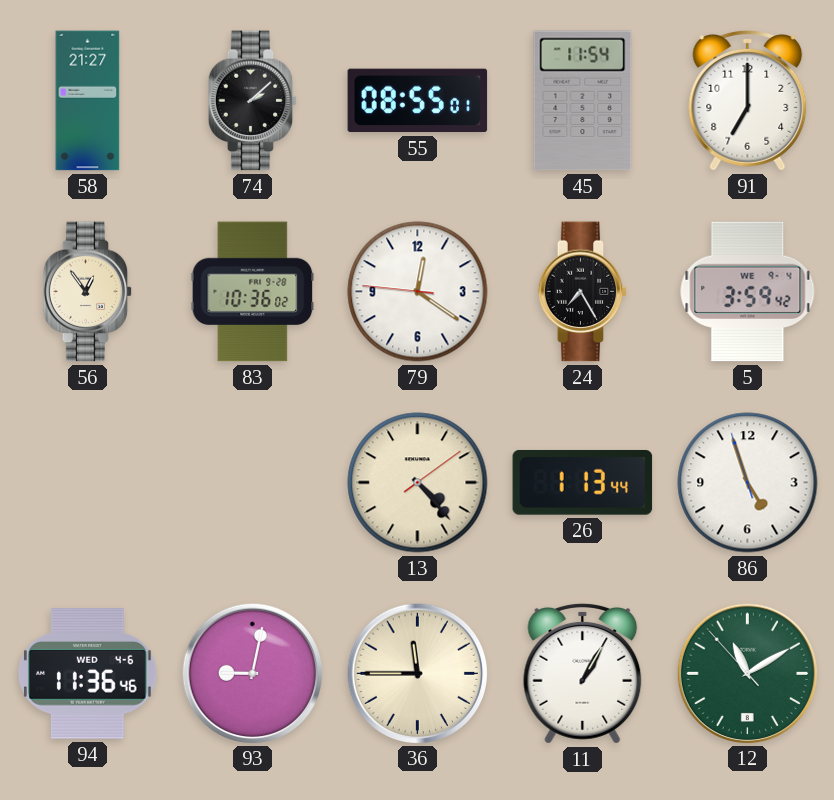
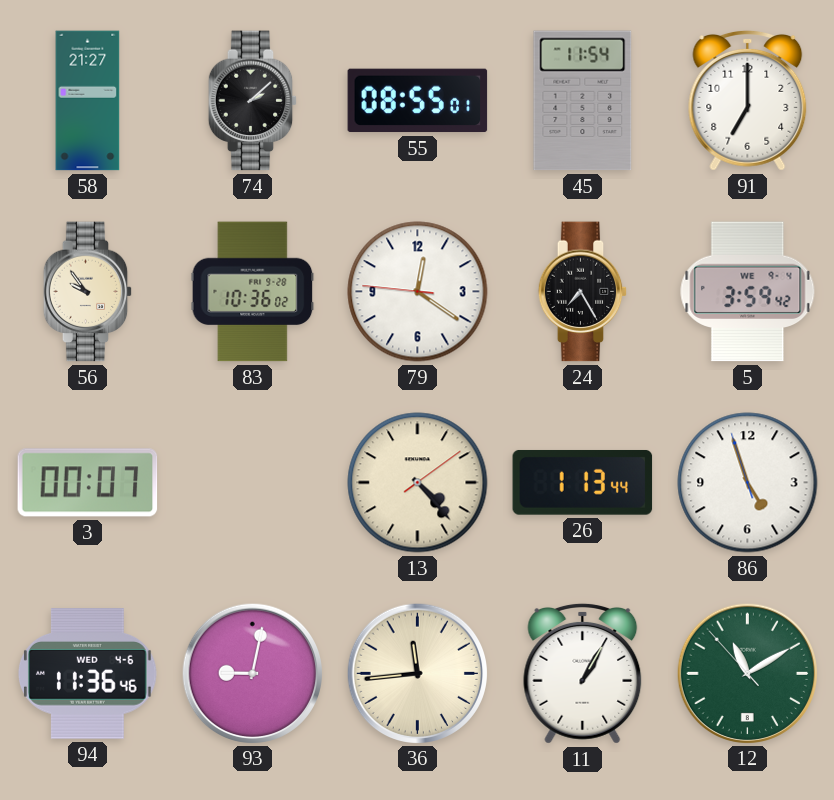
56: 12:54 -> 9:54 (88, 292)
3: none -> 00:07 (88, 483)
36: 11:45 -> 11:44 (417, 673)
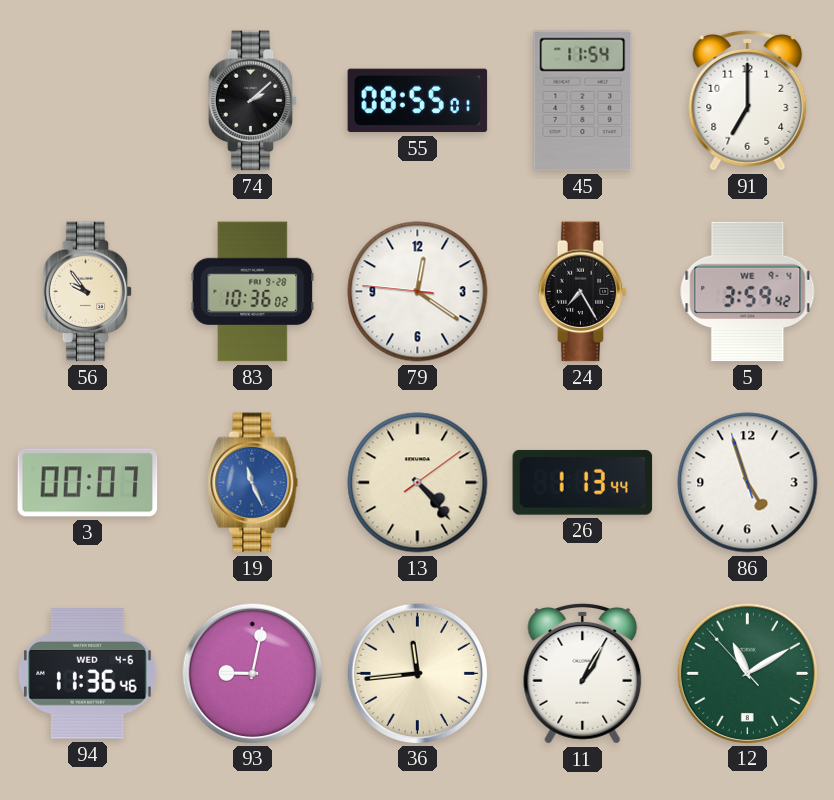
58: 21:27 -> none (88, 101)
19: none -> 11:26 (253, 483)
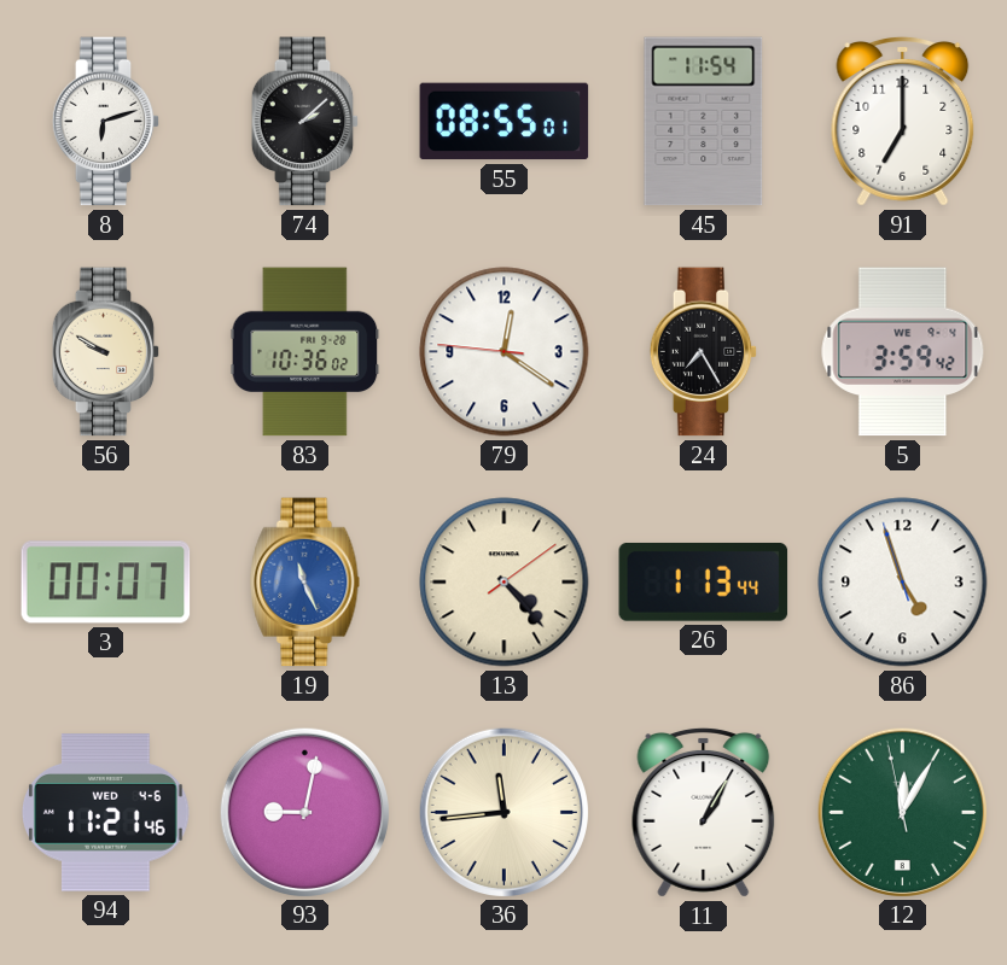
8: none -> 6:12 (106, 122)
56: 9:54 -> 9:50 (106, 352)
94: 11:36 -> 11:21 (106, 813)
12: 11:09 -> 12:04 (902, 812)
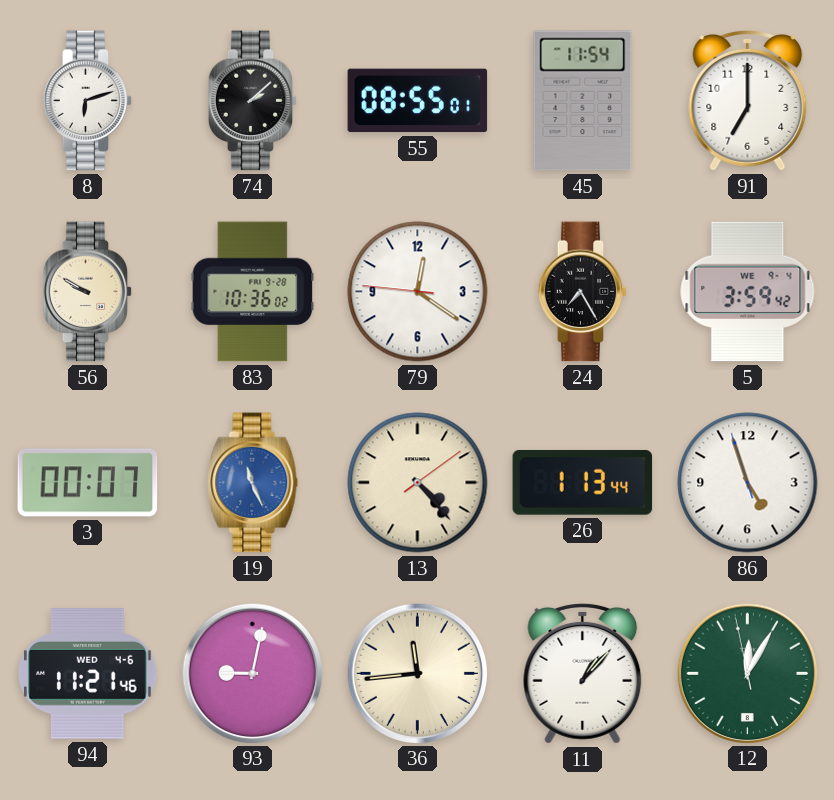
11: 1:05 -> 1:07 (583, 673)
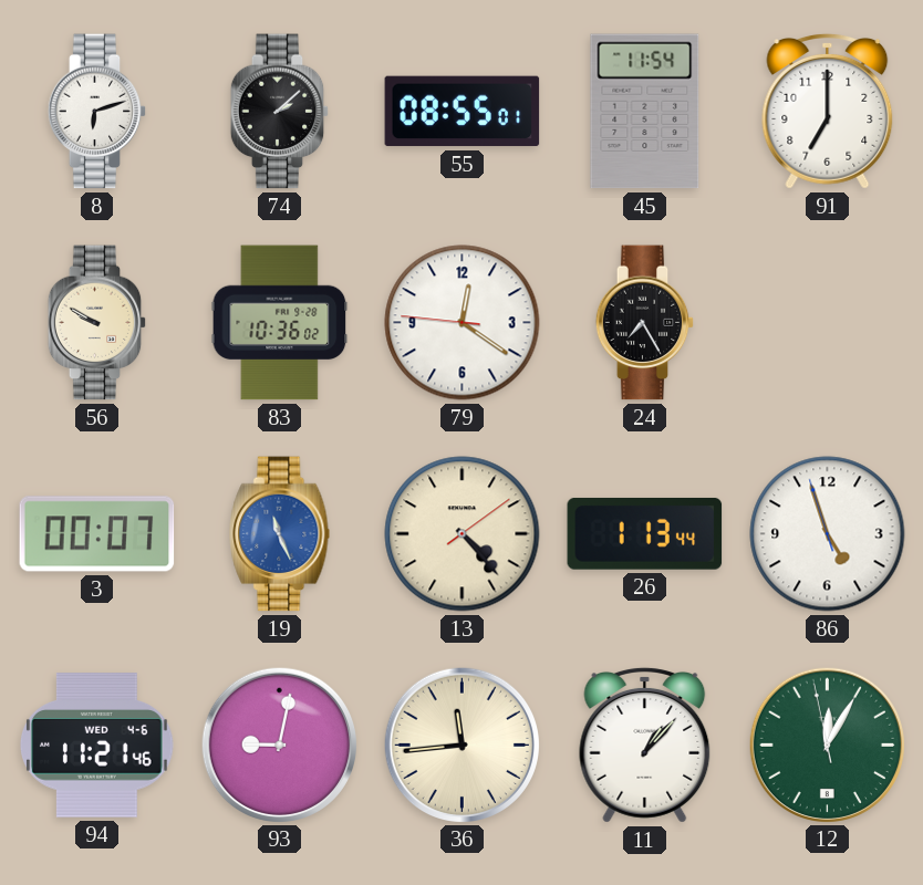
5: 3:59 -> none (748, 292)
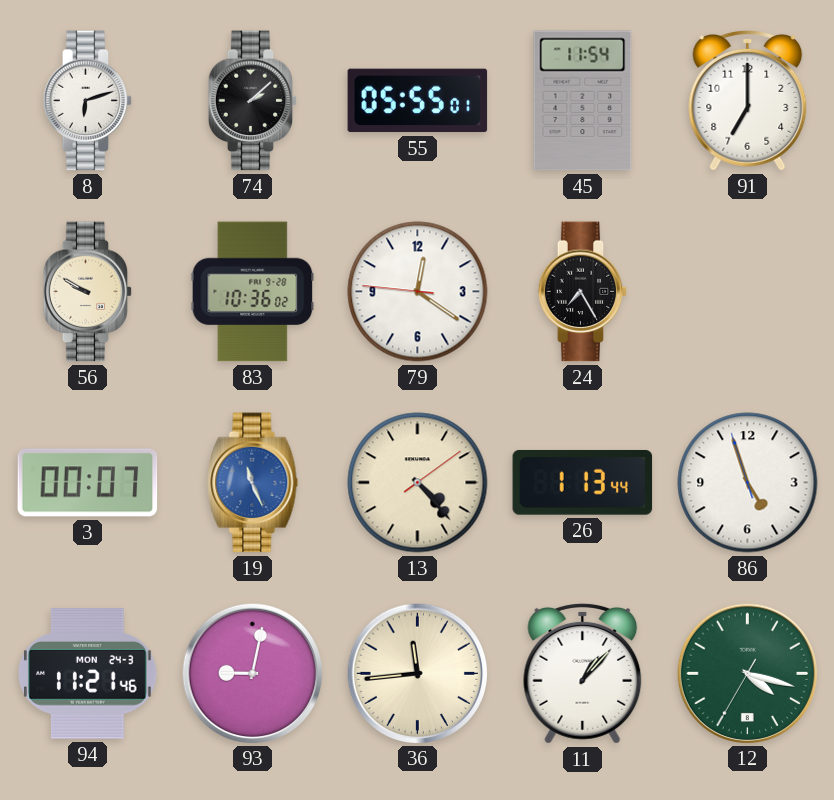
55: 08:55 -> 05:55 (418, 101)
94 date: WED 4-6 -> MON 24-3 (88, 674)
12: 12:04 -> 4:17 (747, 673)
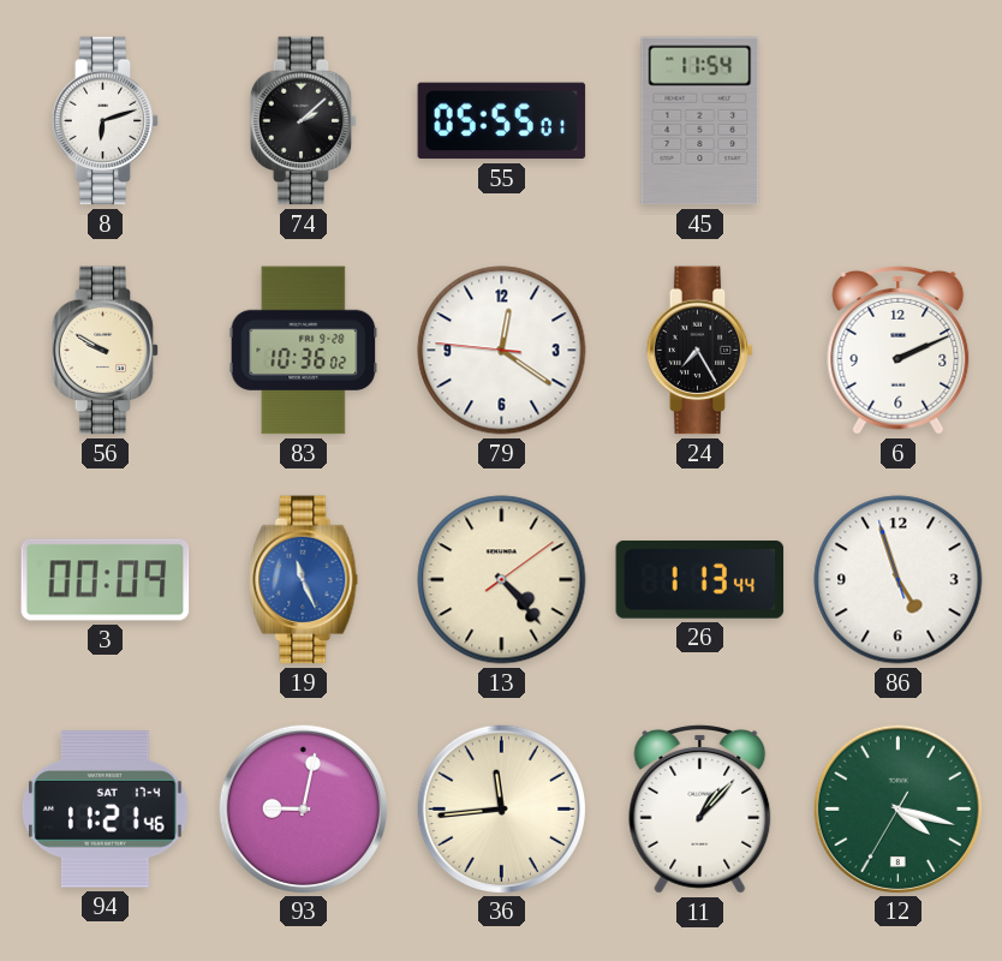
91: 7:00 -> none (748, 100)
6: none -> 2:11 (899, 350)
3: 00:07 -> 00:09 (106, 580)
94 date: MON 24-3 -> SAT 17-4 (106, 810)
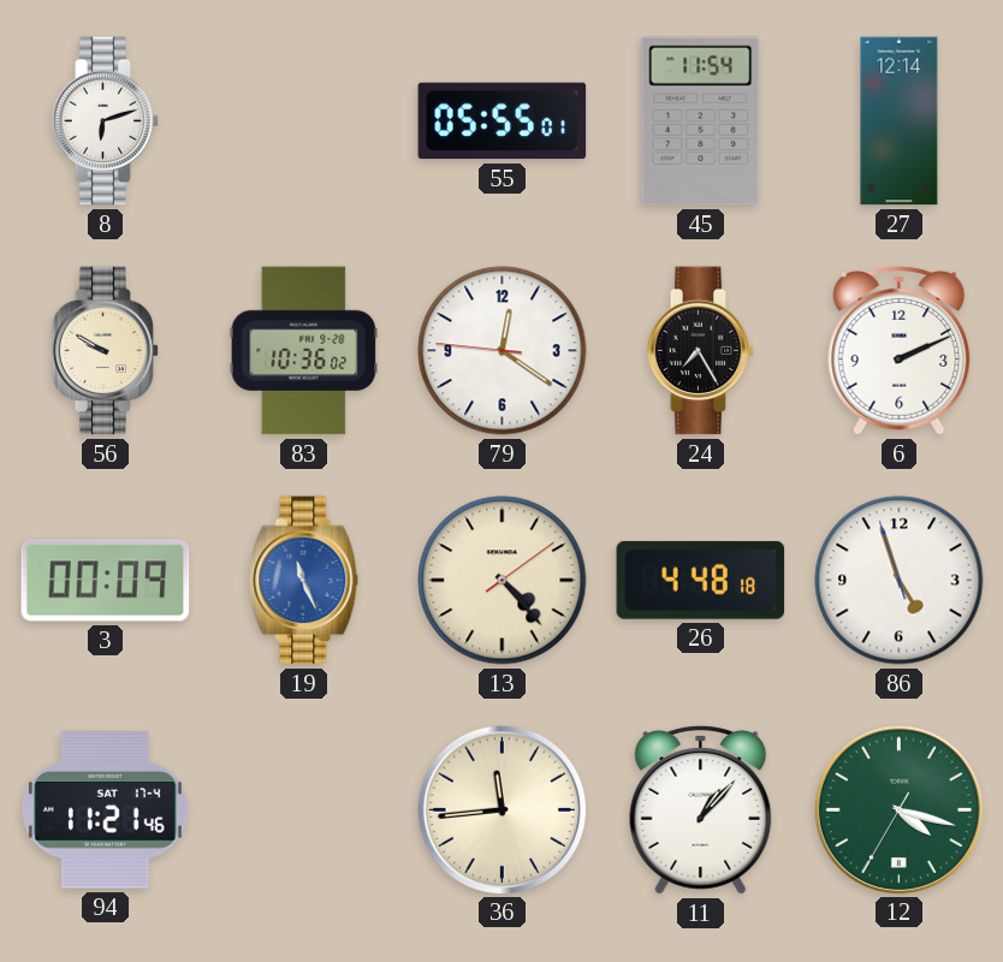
74: 2:08 -> none (304, 121)
27: none -> 12:14 (900, 121)
26: 1:13 -> 4:48 (701, 580)
93: 9:02 -> none (303, 808)
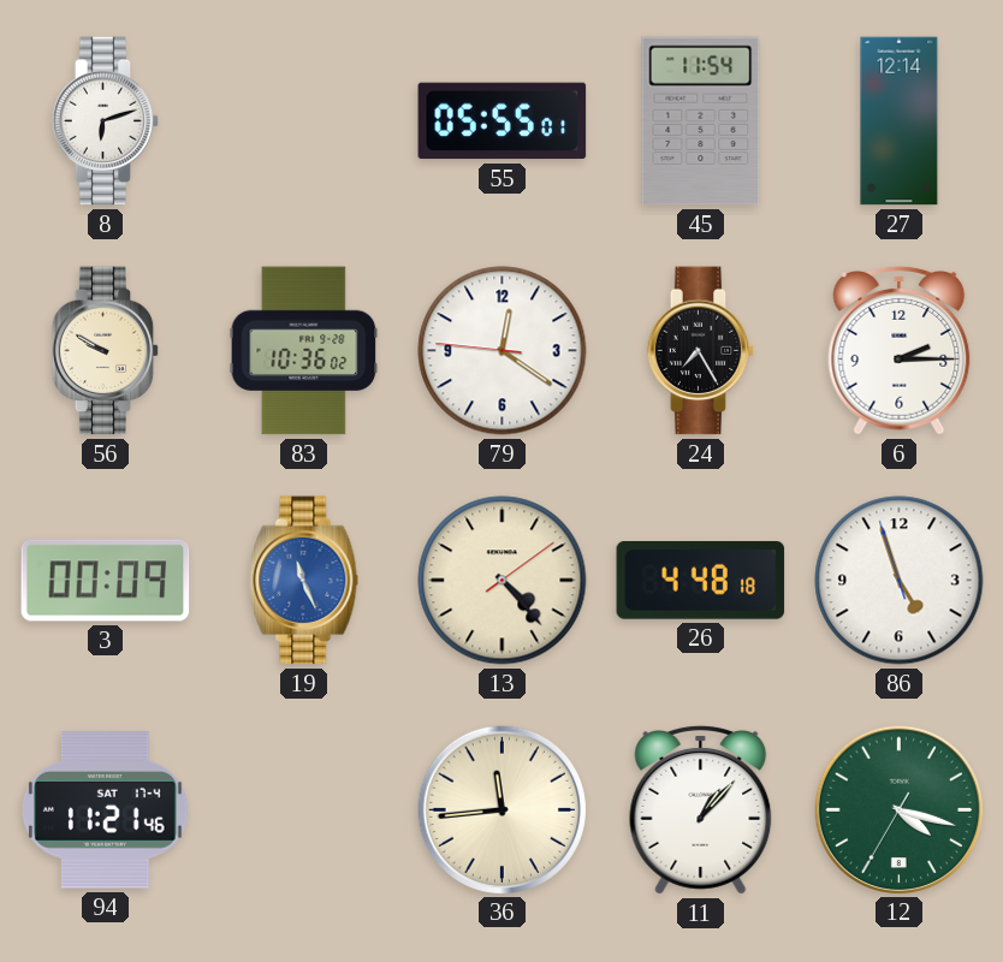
6: 2:11 -> 2:15 (900, 350)
